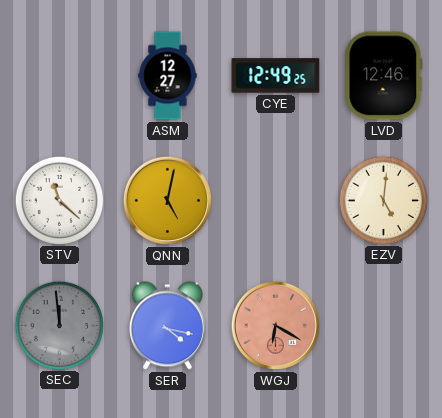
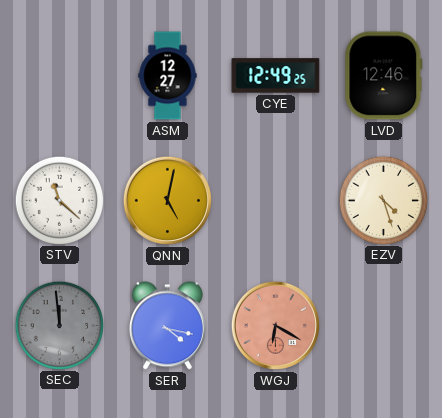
EZV: 5:01 -> 4:27 (383, 200)
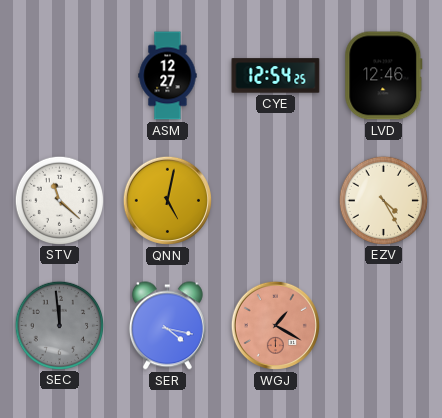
CYE: 12:49 -> 12:54 (276, 76)
EZV: 4:27 -> 4:25 (383, 200)
WGJ: 6:20 -> 1:20 (275, 325)
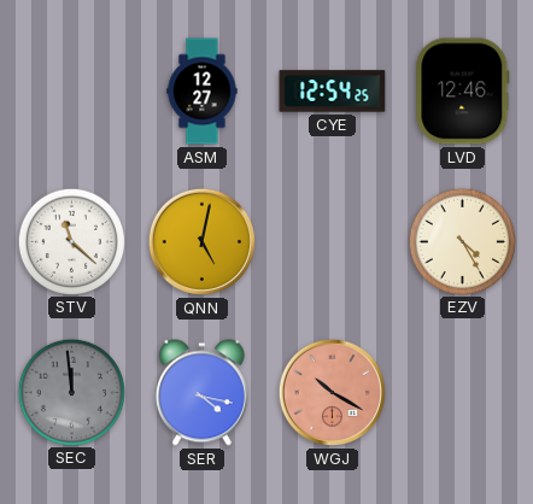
WGJ: 1:20 -> 10:20 (332, 392)
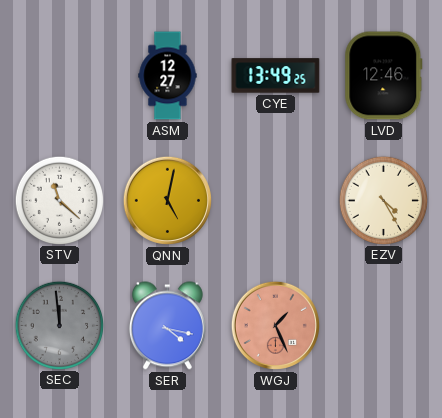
CYE: 12:54 -> 13:49 (276, 76)
WGJ: 10:20 -> 1:26 (275, 325)
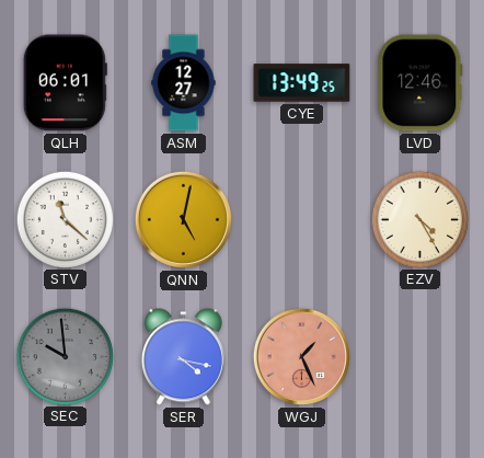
QLH: none -> 06:01 (65, 83)
SEC: 11:59 -> 9:59 (65, 356)
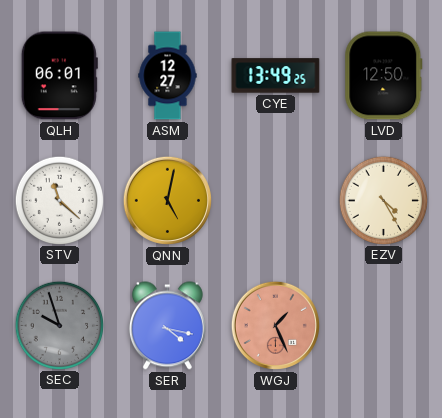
LVD: 12:46 -> 12:50 (384, 76)
SEC: 9:59 -> 9:57 (59, 325)
